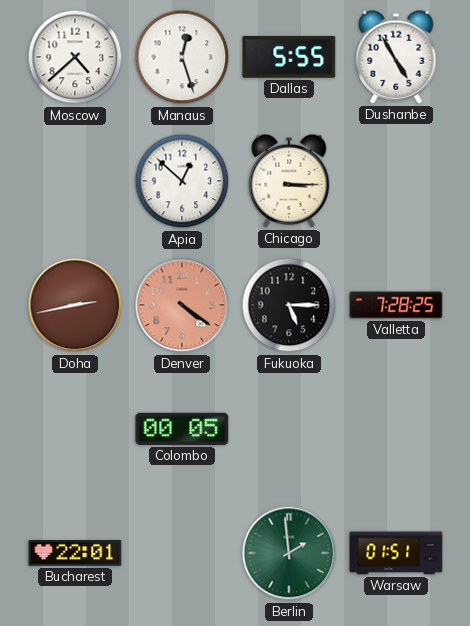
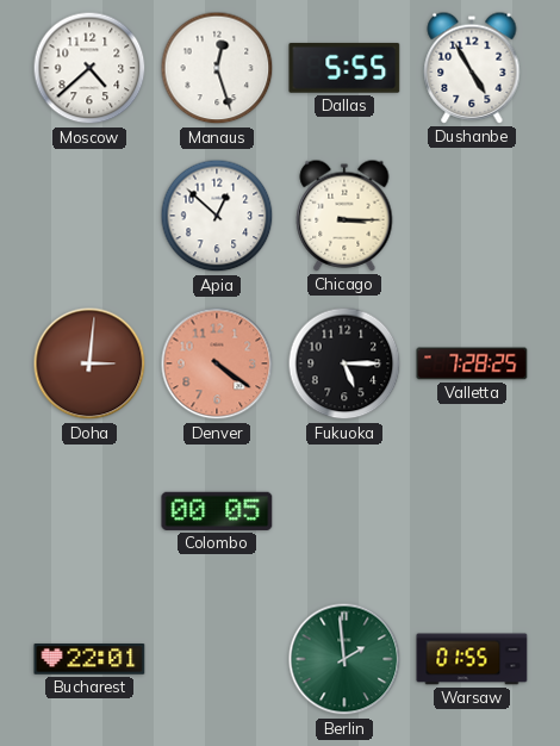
Doha: 2:43 -> 3:01 (89, 363)
Warsaw: 01:51 -> 01:55 (472, 659)
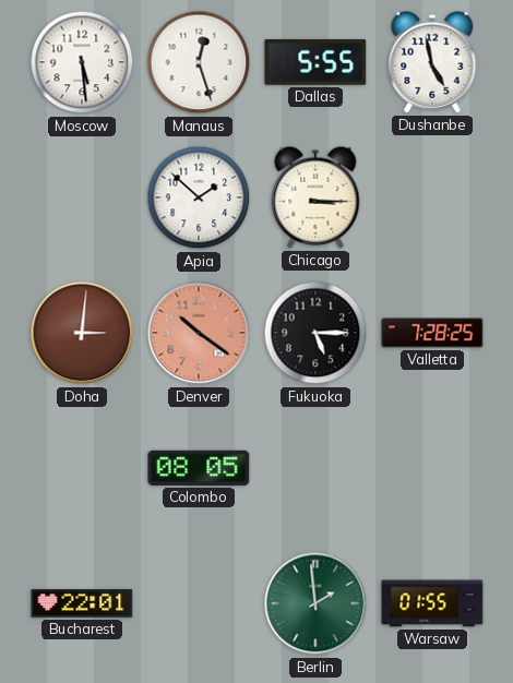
Moscow: 4:38 -> 5:29 (82, 62)
Dushanbe: 4:55 -> 4:58 (432, 62)
Apia: 12:52 -> 1:52 (199, 197)
Denver: 4:21 -> 10:21 (199, 333)
Colombo: 00:05 -> 08:05 (199, 468)
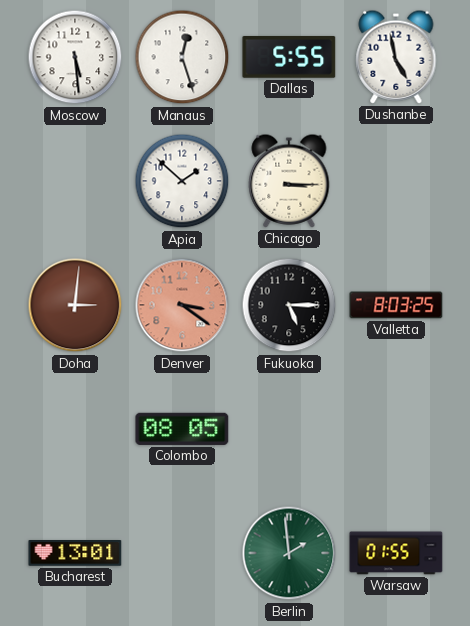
Denver: 10:21 -> 3:21 (182, 305)
Valletta: 7:28 -> 8:03 (396, 305)
Bucharest: 22:01 -> 13:01 (75, 554)
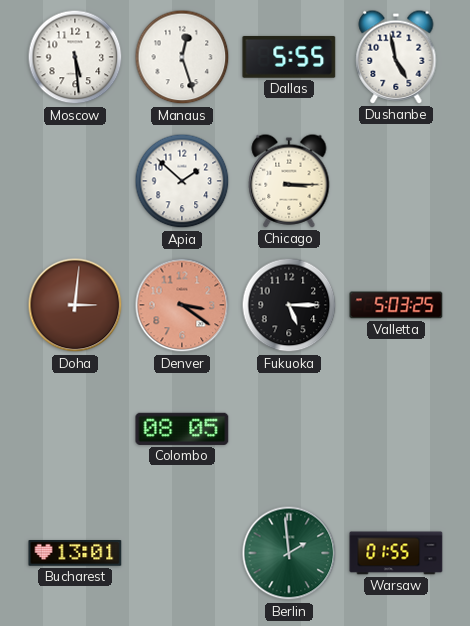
Valletta: 8:03 -> 5:03 (396, 305)
